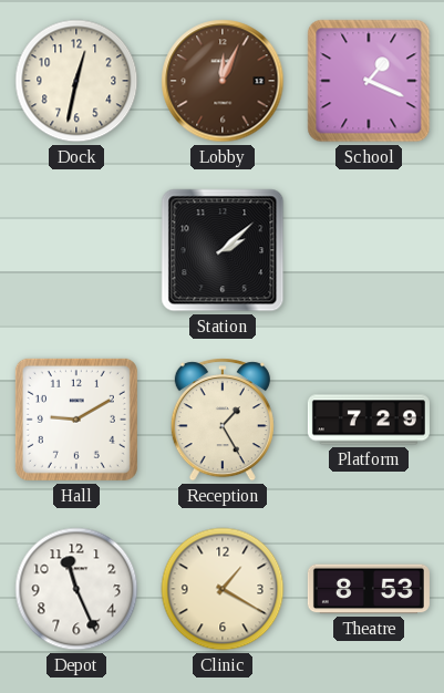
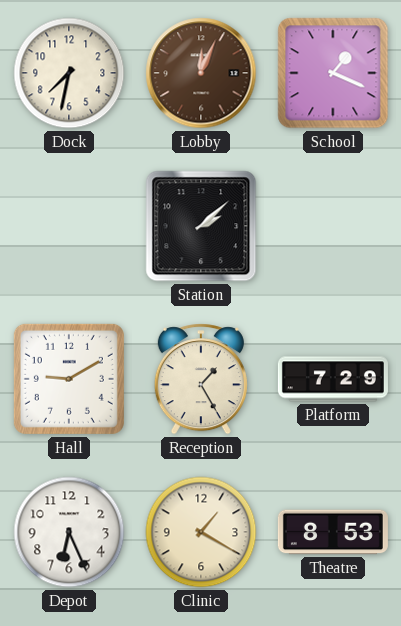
Dock: 12:32 -> 7:32 (69, 73)
Depot: 11:26 -> 6:26 (69, 532)
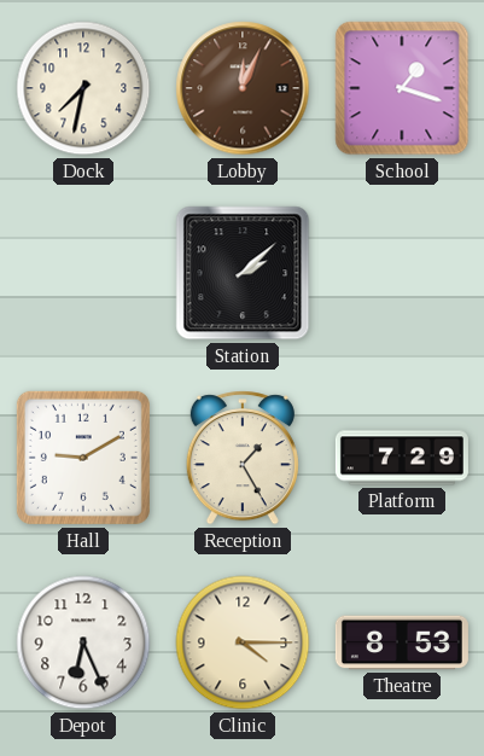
School: 1:19 -> 1:18 (402, 88)
Clinic: 1:20 -> 4:15 (243, 642)
